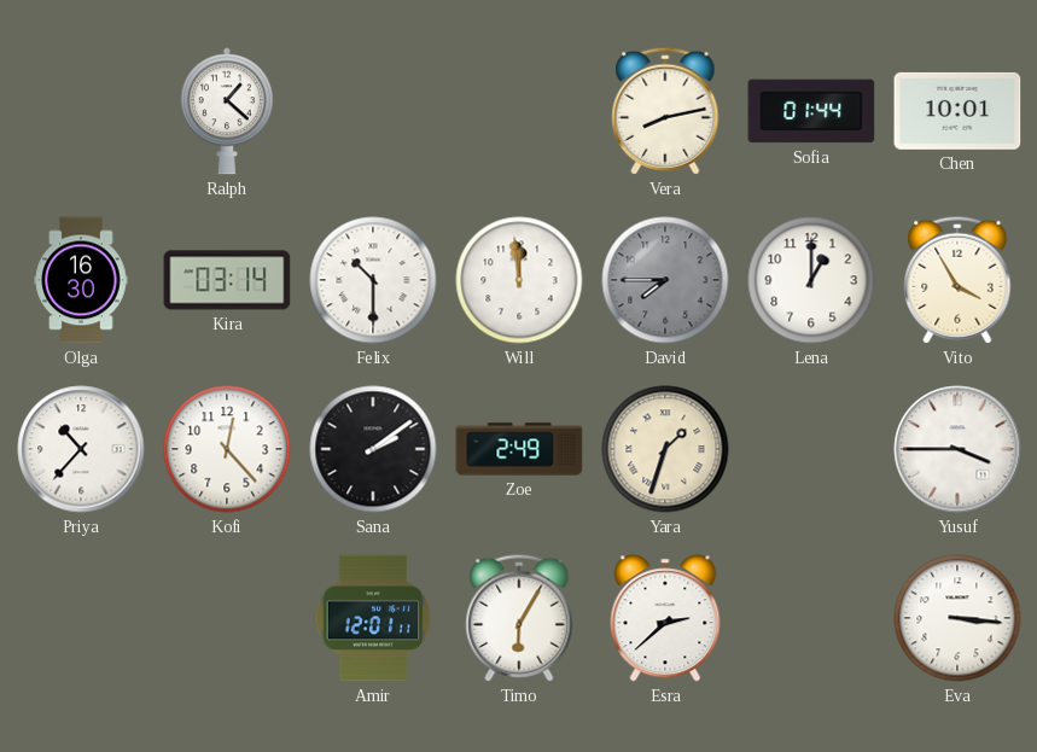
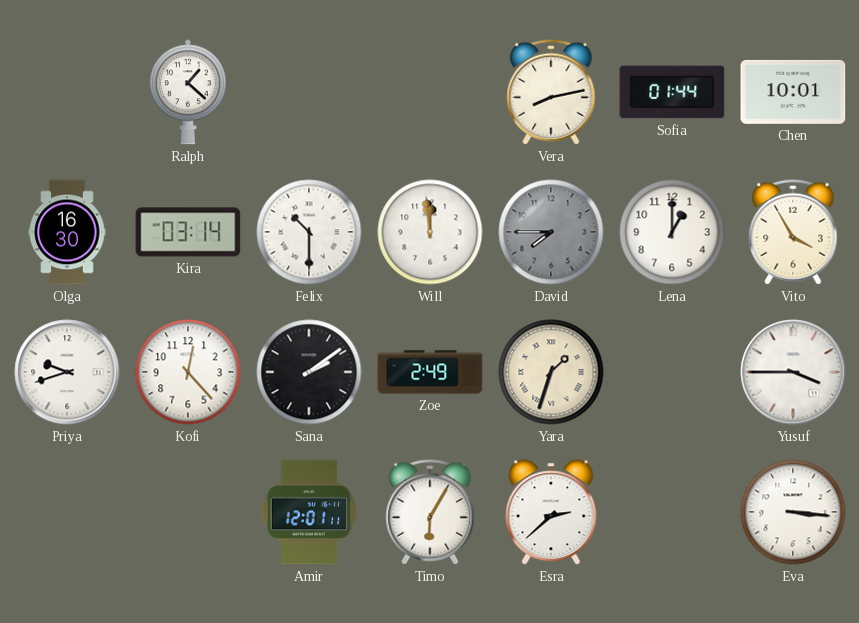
Priya: 10:37 -> 9:42 (67, 372)
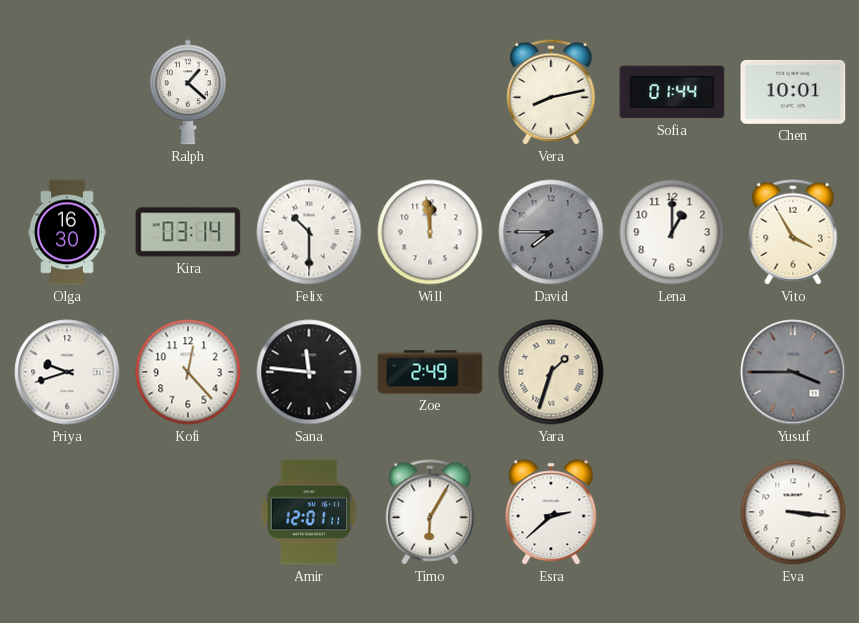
Sana: 2:09 -> 11:46 (309, 372)
Yusuf dial: white -> grey (793, 372)
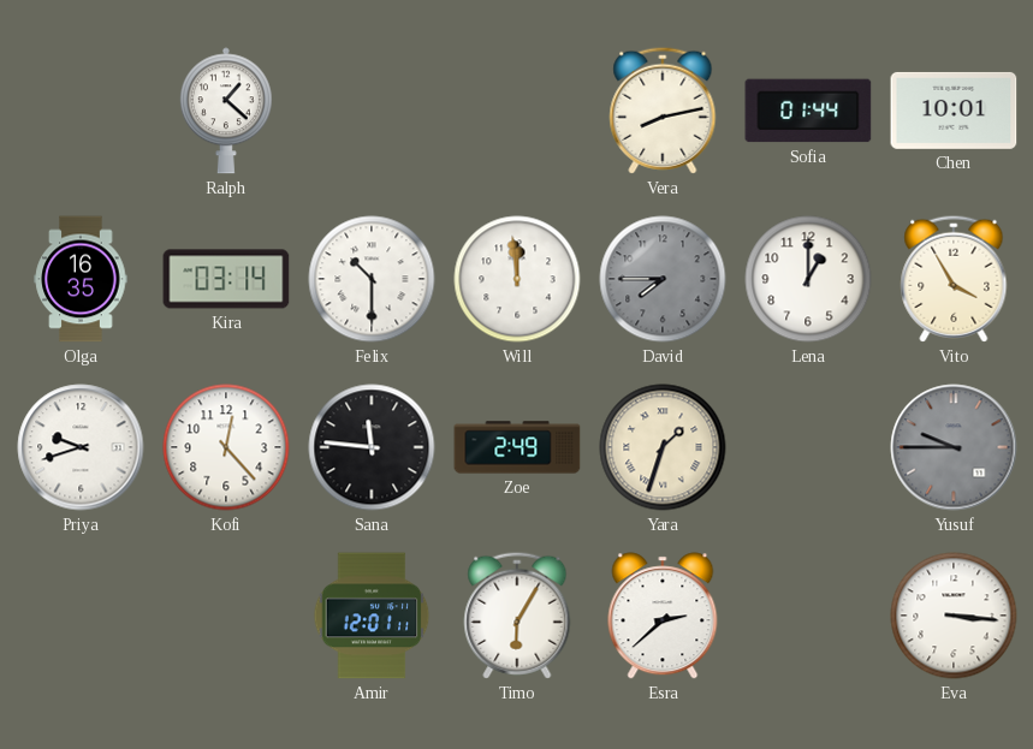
Olga: 16:30 -> 16:35 (81, 279)
Yusuf: 3:45 -> 9:45 (954, 447)
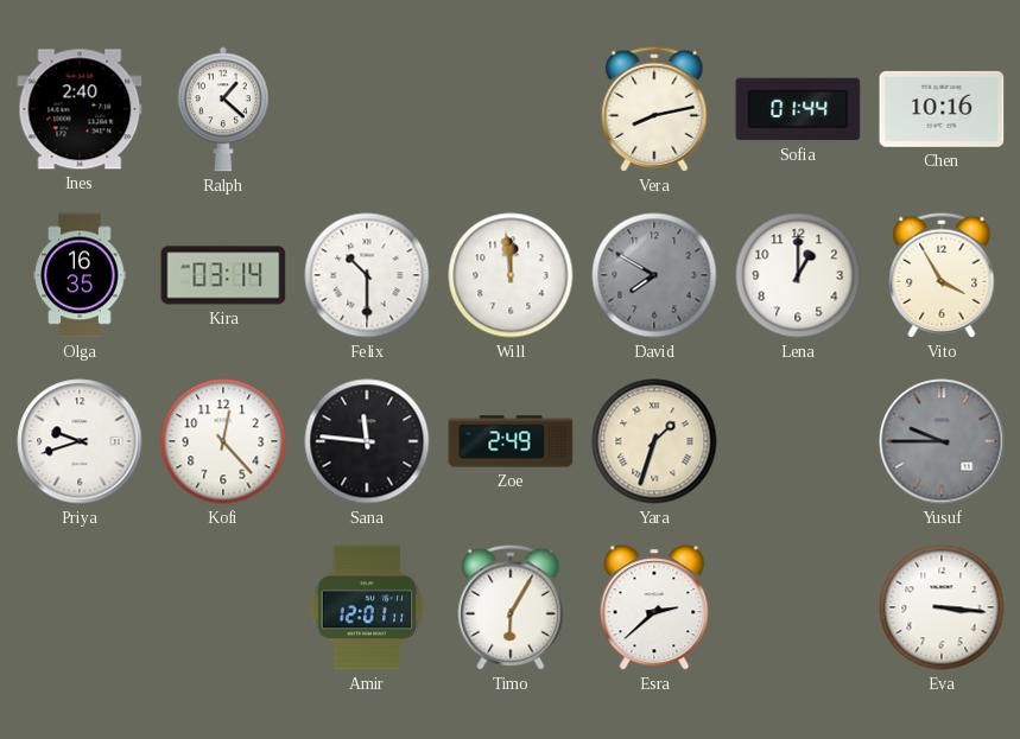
Ines: none -> 2:40 (80, 109)
Chen: 10:01 -> 10:16 (942, 109)
David: 7:45 -> 7:50 (654, 275)
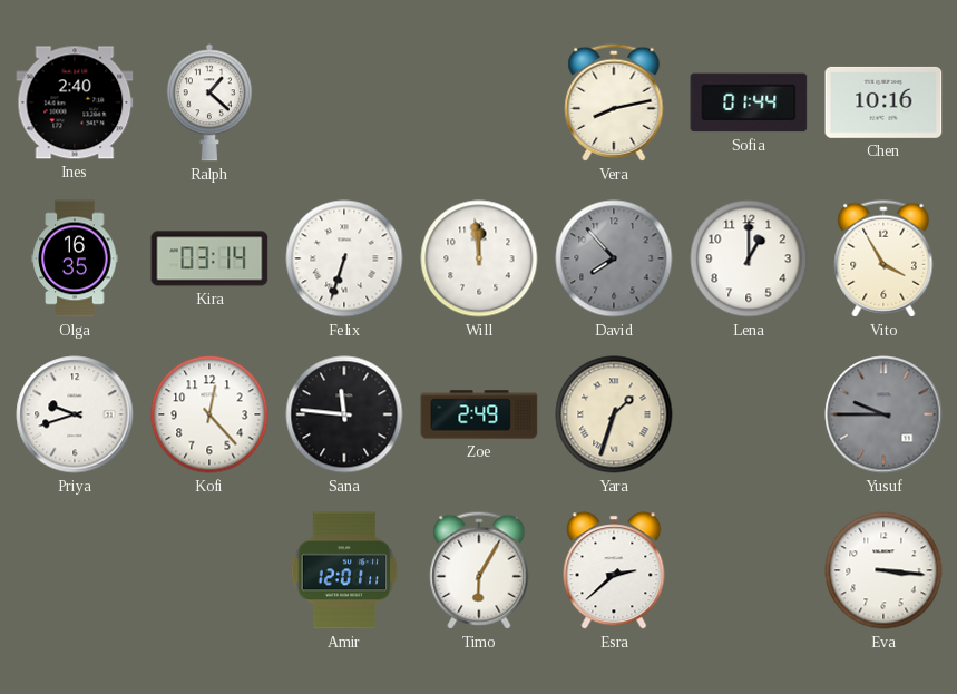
Felix: 10:30 -> 6:33 (344, 258)
David: 7:50 -> 7:53 (614, 258)
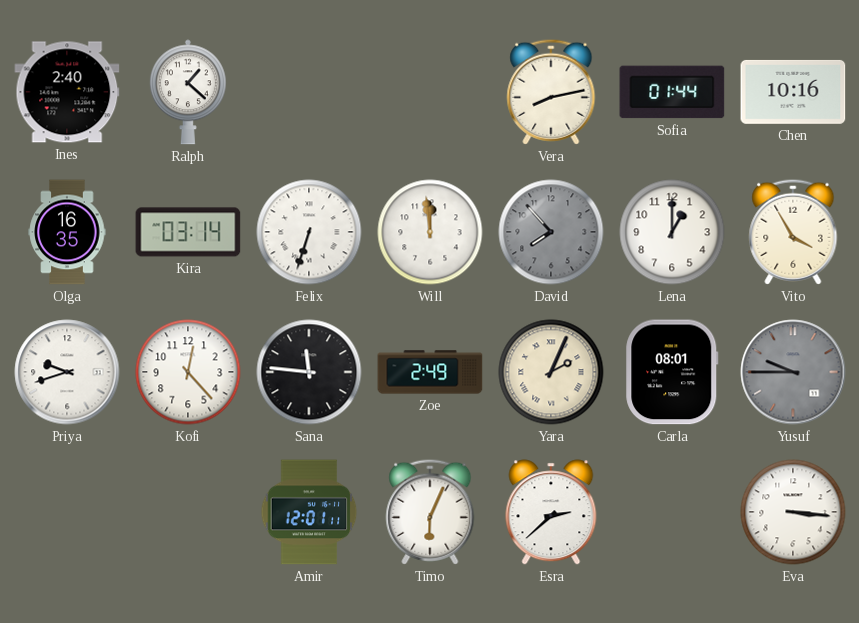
Yara: 1:33 -> 2:04 (551, 372)
Carla: none -> 08:01 (672, 372)
Timo: 6:05 -> 6:04 (430, 512)
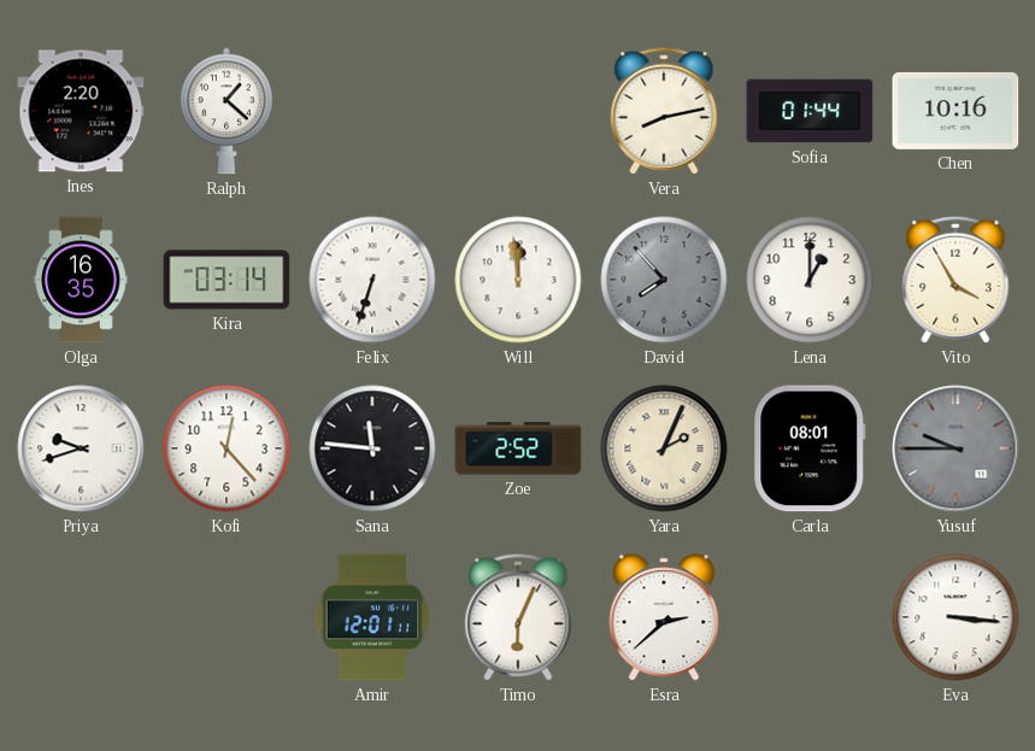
Ines: 2:40 -> 2:20 (81, 111)
Zoe: 2:49 -> 2:52 (518, 448)
